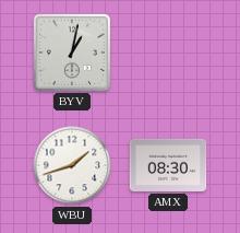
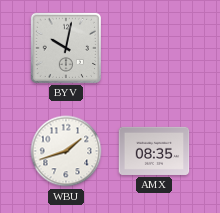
BYV: 1:02 -> 10:02 (65, 47)
AMX: 08:30 -> 08:35 (154, 151)
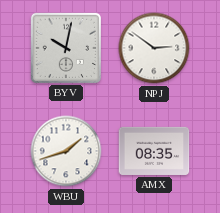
NPJ: none -> 2:51 (154, 48)
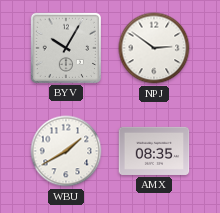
BYV: 10:02 -> 10:05 (65, 47)
WBU: 1:42 -> 1:40 (66, 151)
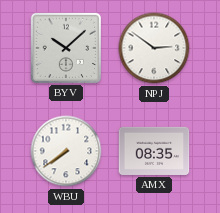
BYV: 10:05 -> 10:08 (65, 47)
WBU: 1:40 -> 7:39 (66, 151)
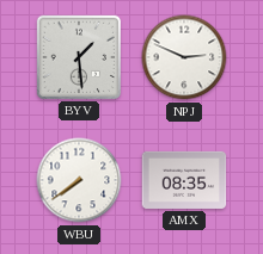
BYV: 10:08 -> 1:29 (78, 56)
NPJ: 2:51 -> 2:49 (184, 57)
